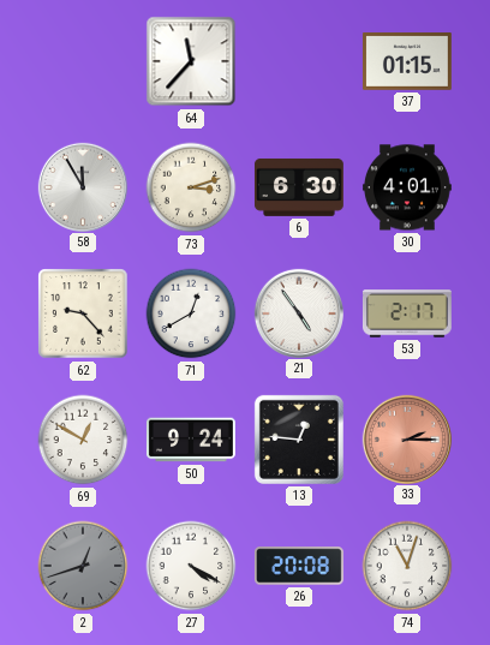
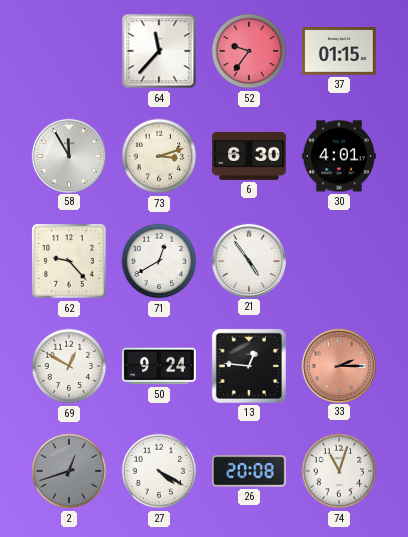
52: none -> 9:36 (249, 51)
53: 2:17 -> none (407, 313)
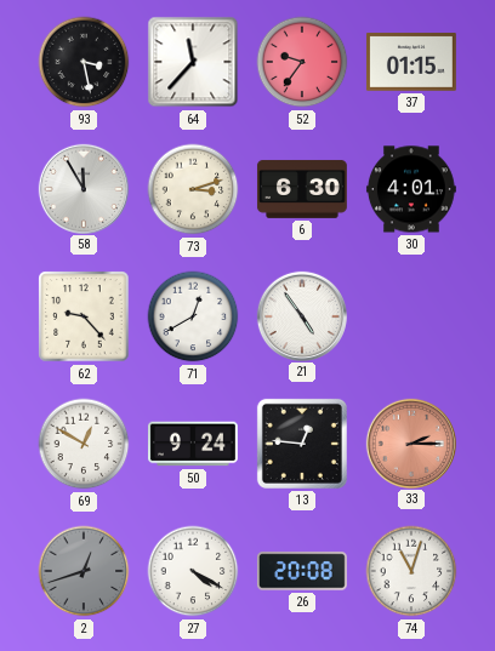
93: none -> 3:28 (84, 62)
